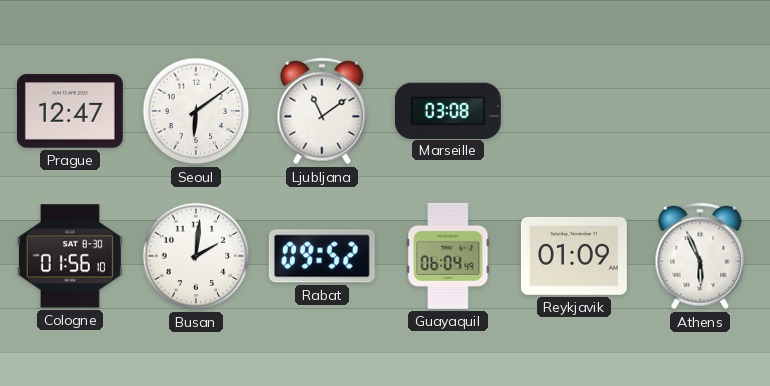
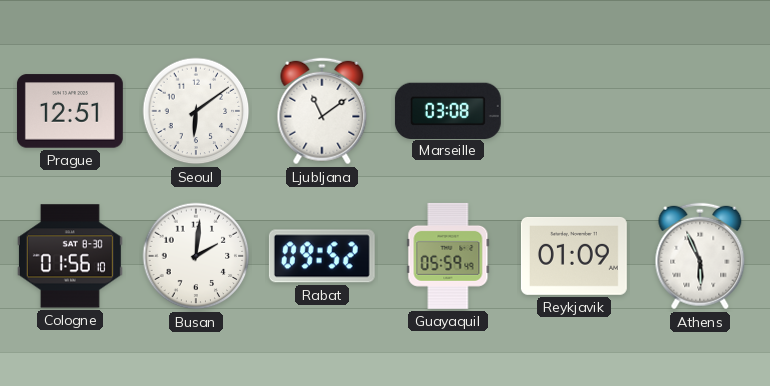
Prague: 12:47 -> 12:51 (70, 111)
Guayaquil: 06:04 -> 05:59 (448, 256)
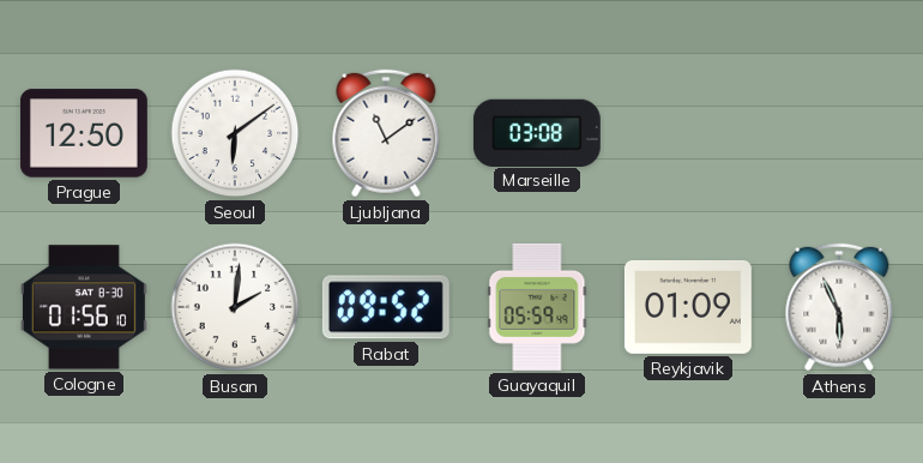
Prague: 12:51 -> 12:50 (84, 133)
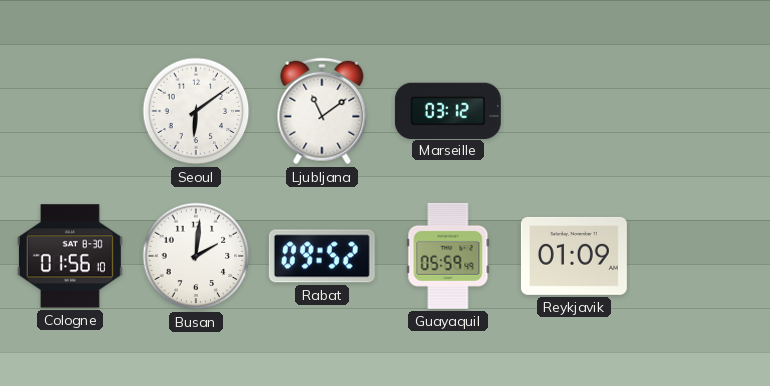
Prague: 12:50 -> none (84, 133)
Marseille: 03:08 -> 03:12 (448, 110)
Athens: 5:56 -> none (839, 307)
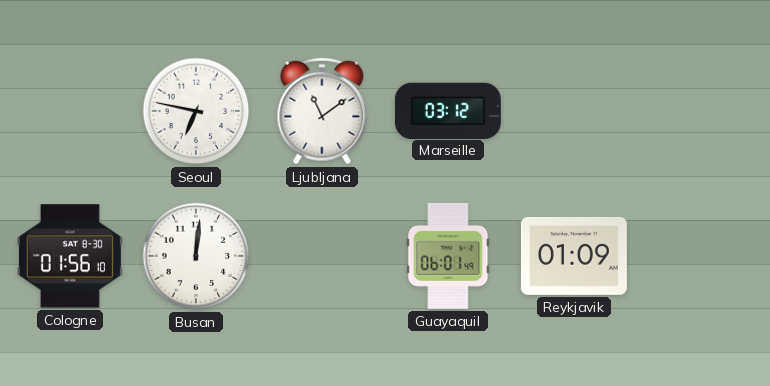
Seoul: 6:09 -> 6:47 (196, 111)
Busan: 2:01 -> 12:01 (196, 256)
Rabat: 09:52 -> none (322, 256)
Guayaquil: 05:59 -> 06:01 (448, 256)
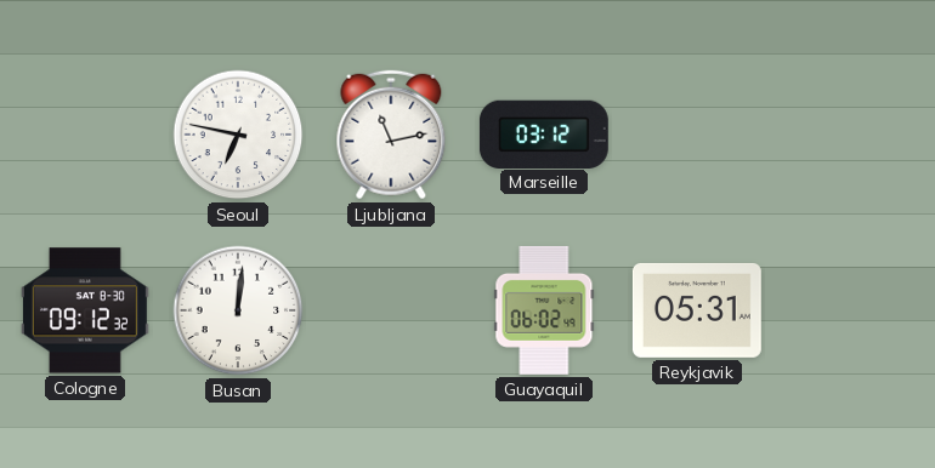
Ljubljana: 11:09 -> 11:13 (391, 135)
Cologne: 01:56 -> 09:12 (85, 310)
Guayaquil: 06:01 -> 06:02 (544, 310)
Reykjavik: 01:09 -> 05:31 (697, 310)
